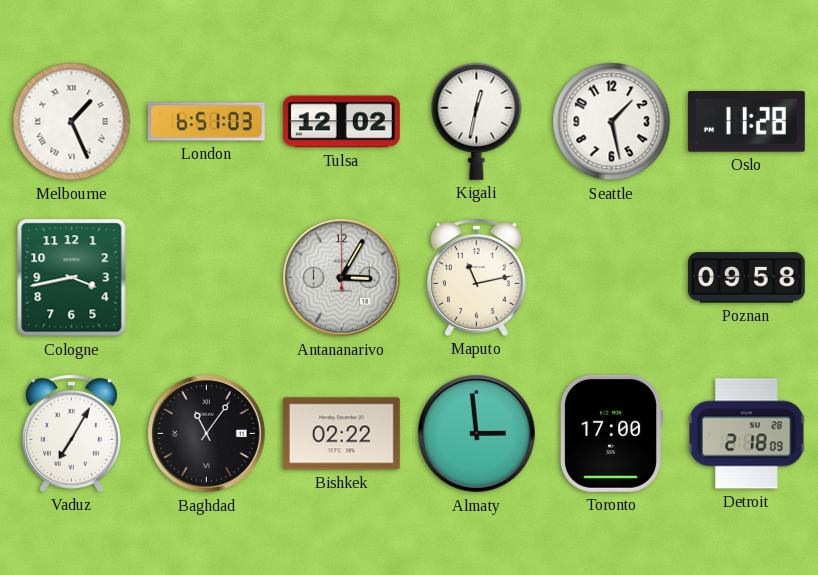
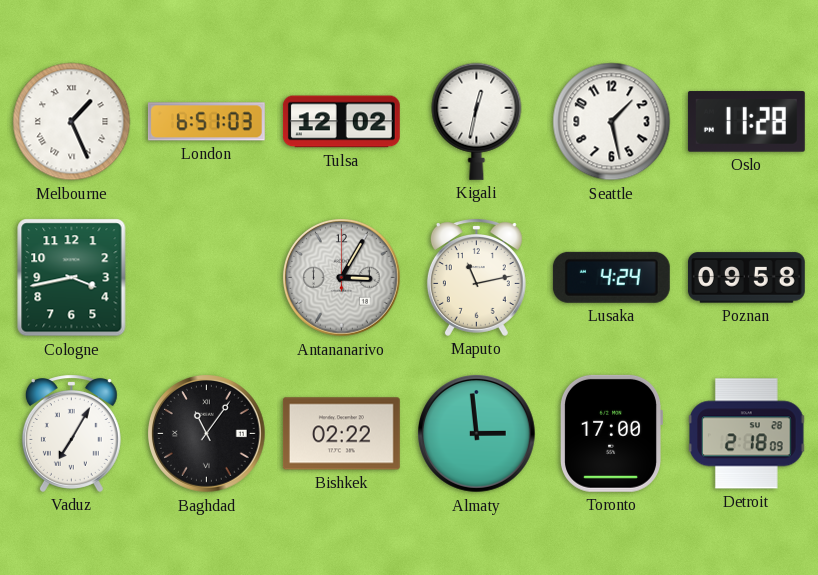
Lusaka: none -> 4:24 (611, 277)
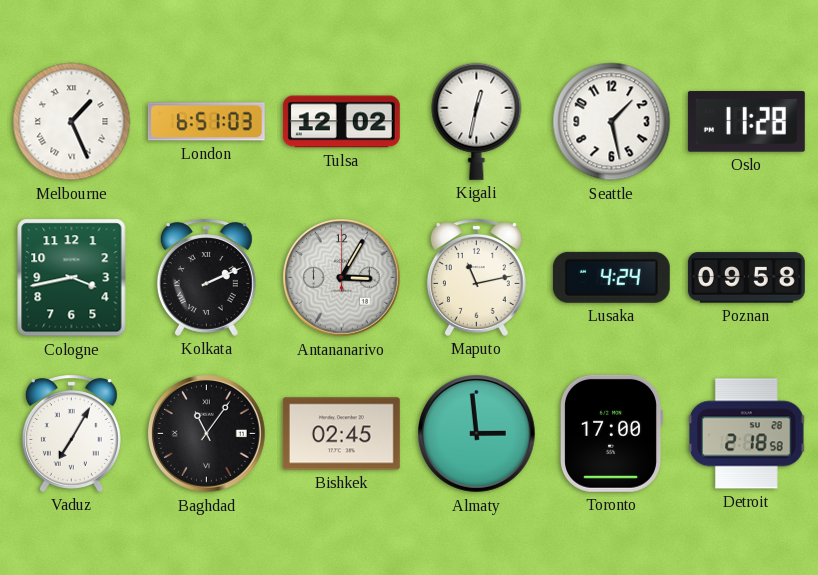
Kolkata: none -> 2:11 (206, 277)
Bishkek: 02:22 -> 02:45 (341, 434)
Detroit: 2:18:09 -> 2:18:58 (747, 434)
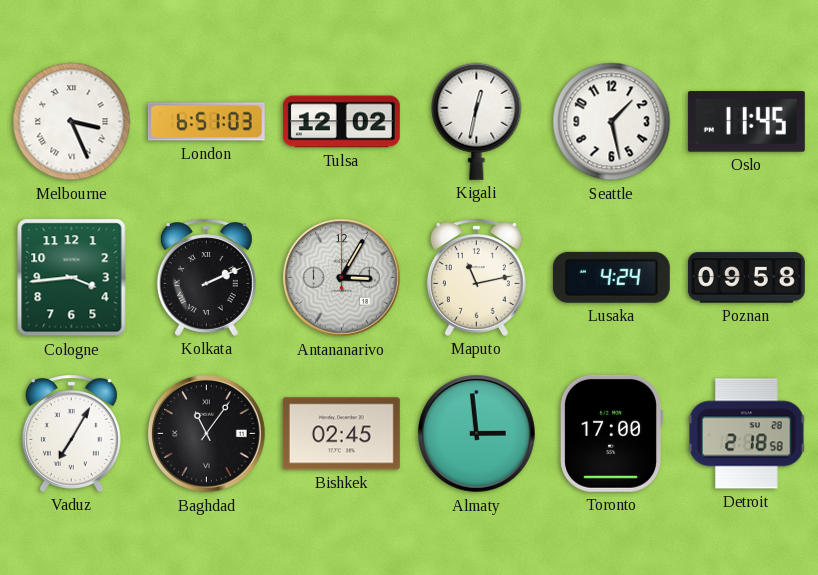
Melbourne: 1:26 -> 3:26 (72, 122)
Oslo: 11:28 -> 11:45 (746, 122)
Cologne: 3:43 -> 3:44 (72, 278)
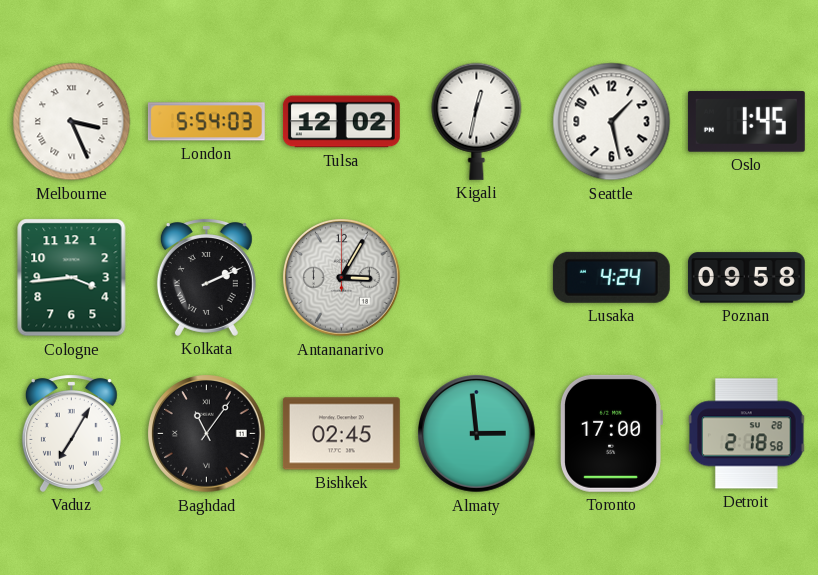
London: 6:51 -> 5:54 (206, 122)
Oslo: 11:45 -> 1:45 (746, 122)
Maputo: 11:13 -> none (476, 277)
